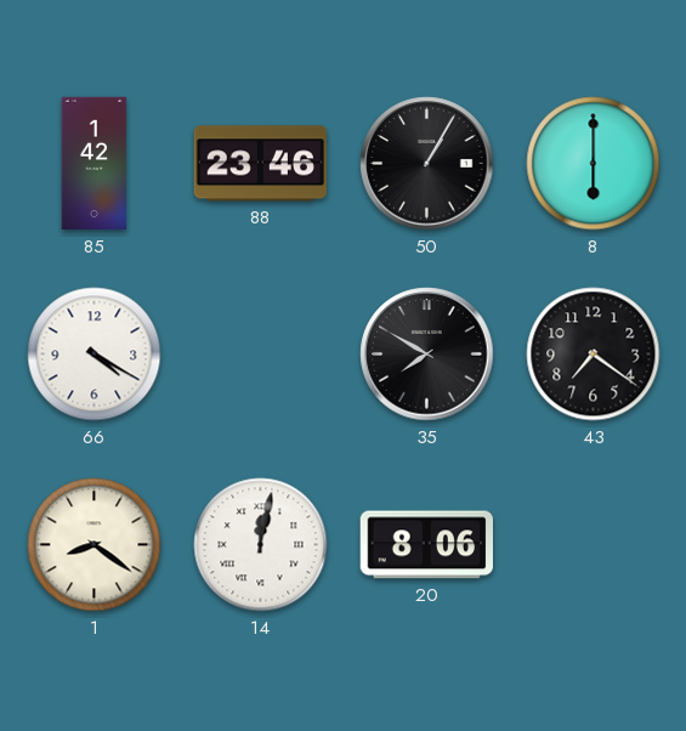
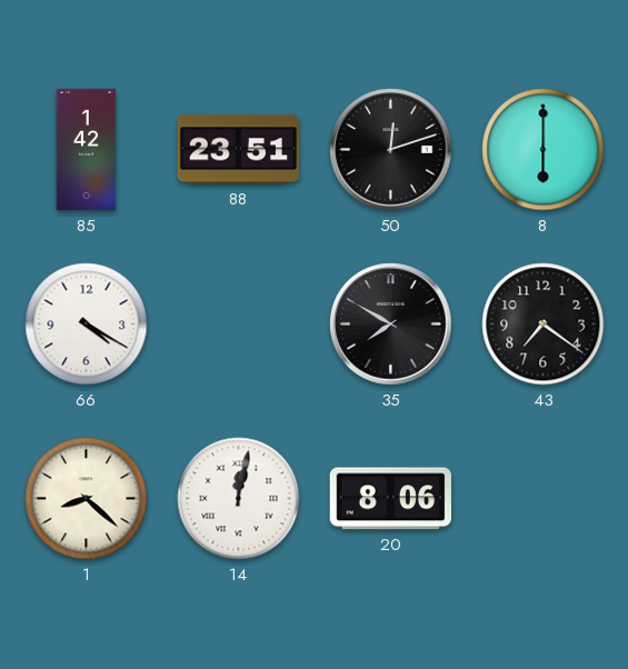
88: 23:46 -> 23:51 (239, 150)
50: 1:05 -> 12:12 (391, 150)
1: 8:21 -> 8:22 (87, 499)
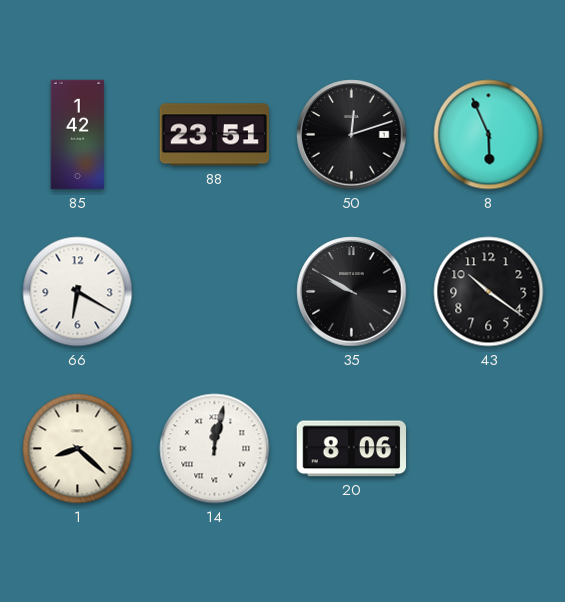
8: 6:00 -> 5:56 (489, 135)
66: 4:20 -> 6:20 (78, 292)
35: 7:50 -> 9:50 (352, 292)
43: 7:21 -> 10:21 (489, 292)
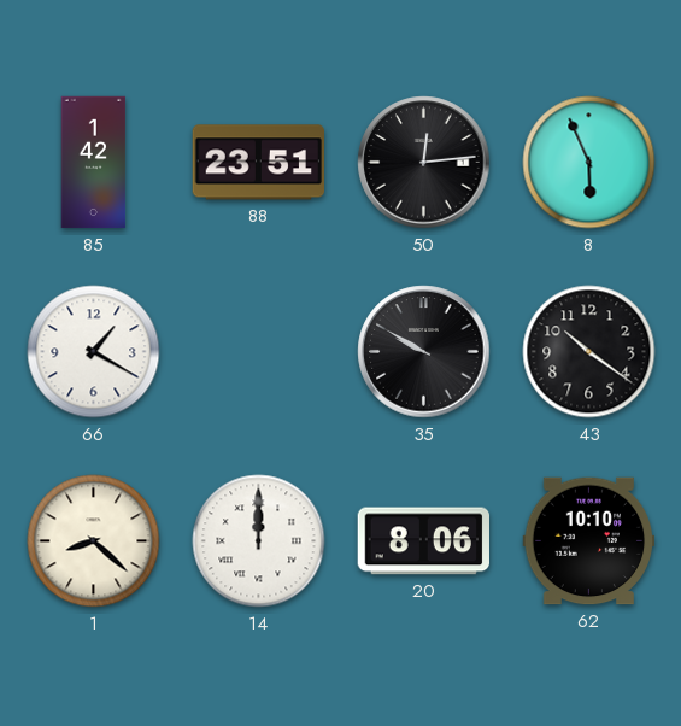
50: 12:12 -> 12:14 (424, 163)
66: 6:20 -> 1:20 (94, 352)
14: 12:02 -> 12:00 (259, 541)
62: none -> 10:10 (589, 541)
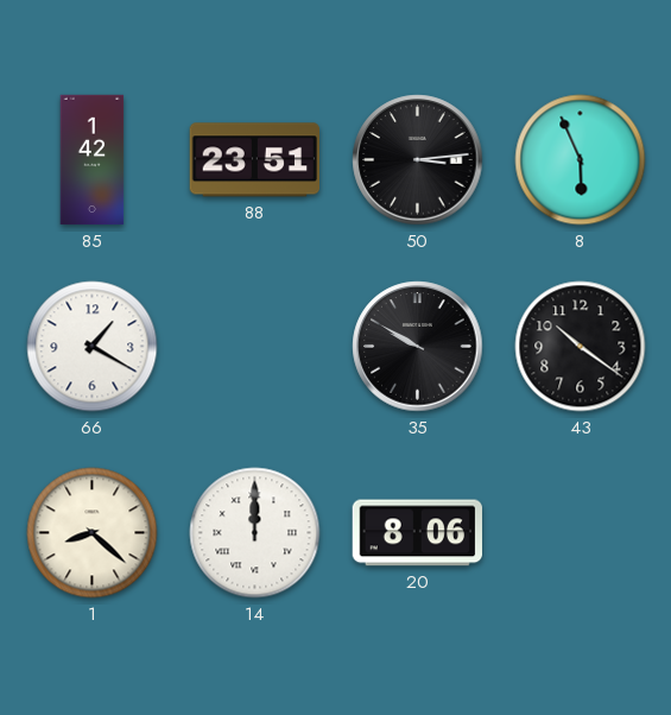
50: 12:14 -> 3:14 (418, 160)
62: 10:10 -> none (589, 541)
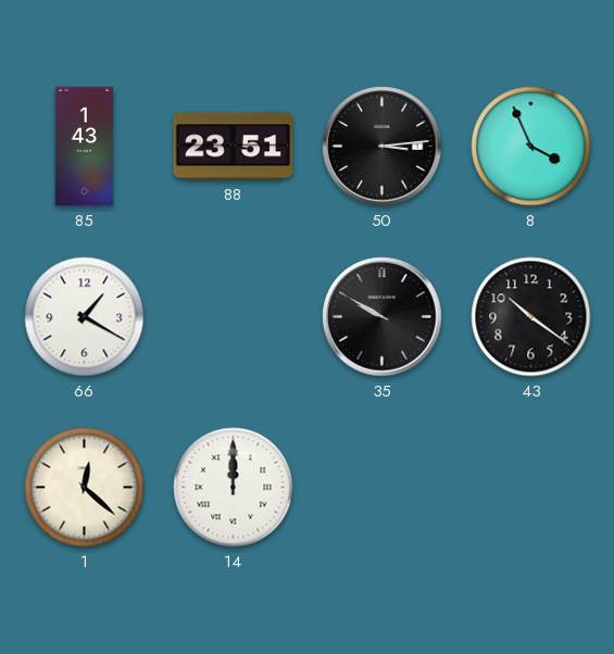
85: 1:42 -> 1:43 (85, 147)
8: 5:56 -> 3:56 (531, 147)
1: 8:22 -> 12:22 (85, 488)
20: 8:06 -> none (417, 533)
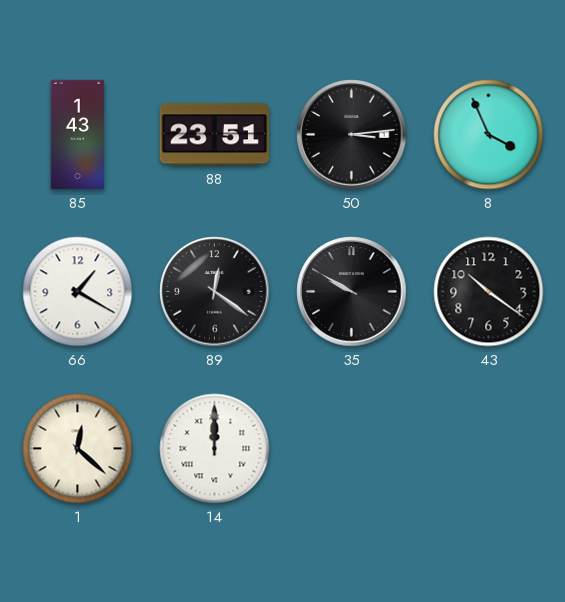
89: none -> 12:21 (215, 292)
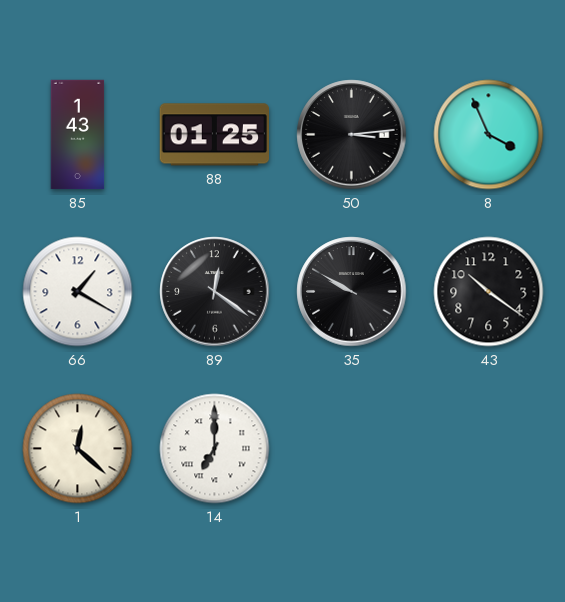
88: 23:51 -> 01:25 (215, 135)
14: 12:00 -> 7:00 (215, 449)
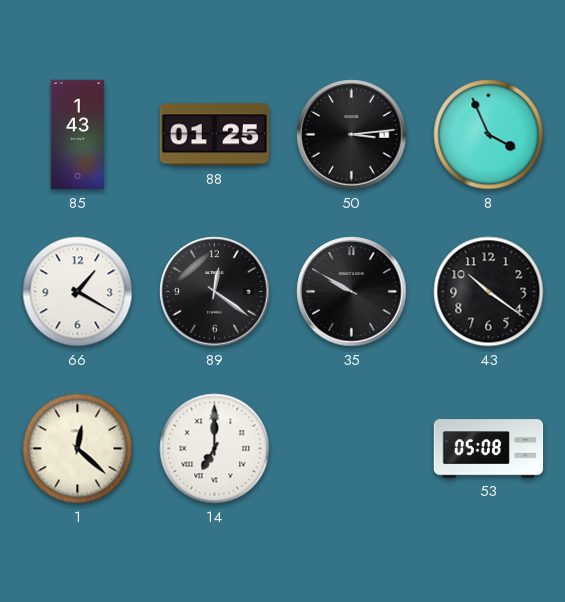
53: none -> 05:08 (489, 449)
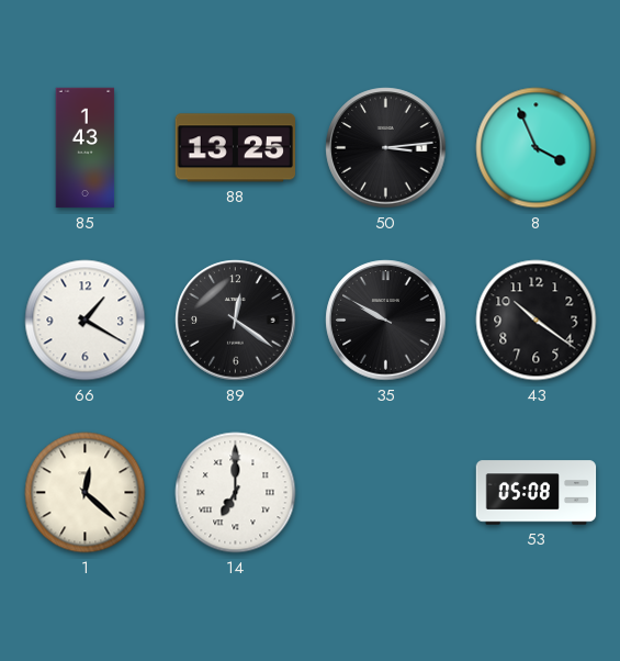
88: 01:25 -> 13:25 (236, 148)
